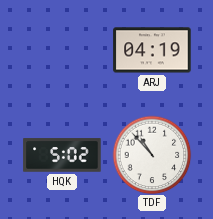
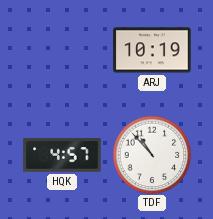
ARJ: 04:19 -> 10:19 (152, 50)
HQK: 5:02 -> 4:57 (62, 155)
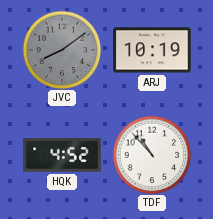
JVC: none -> 8:09 (62, 50)
HQK: 4:57 -> 4:52 (62, 155)
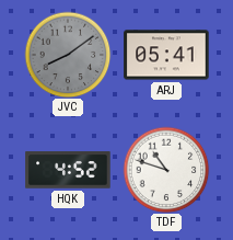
ARJ: 10:19 -> 05:41 (166, 55)
TDF: 10:53 -> 10:48 (166, 170)
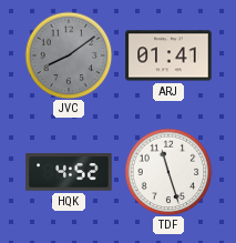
ARJ: 05:41 -> 01:41 (168, 55)
TDF: 10:48 -> 11:27 (168, 172)
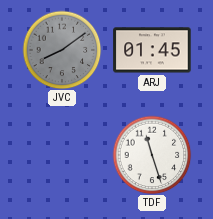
ARJ: 01:41 -> 01:45 (152, 50)
HQK: 4:52 -> none (69, 172)
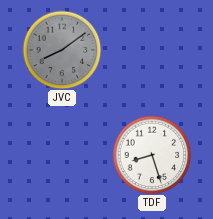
ARJ: 01:45 -> none (152, 50)
TDF: 11:27 -> 8:27 (152, 155)
